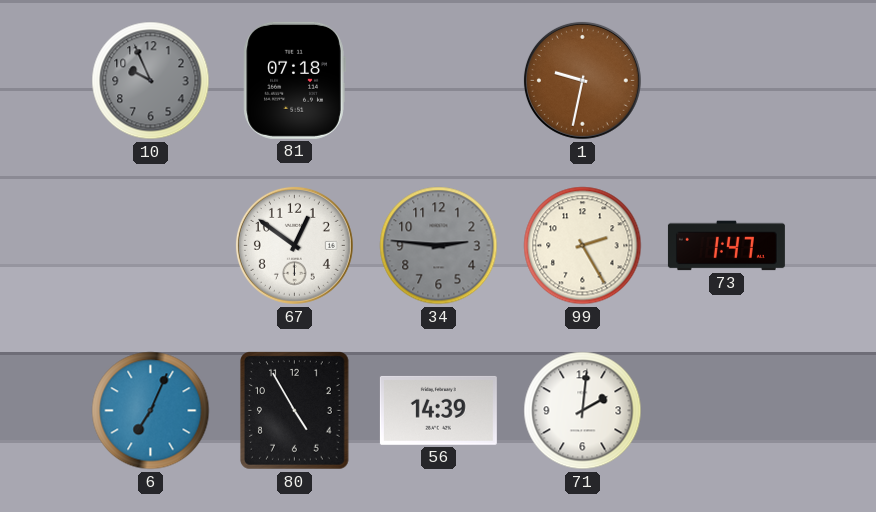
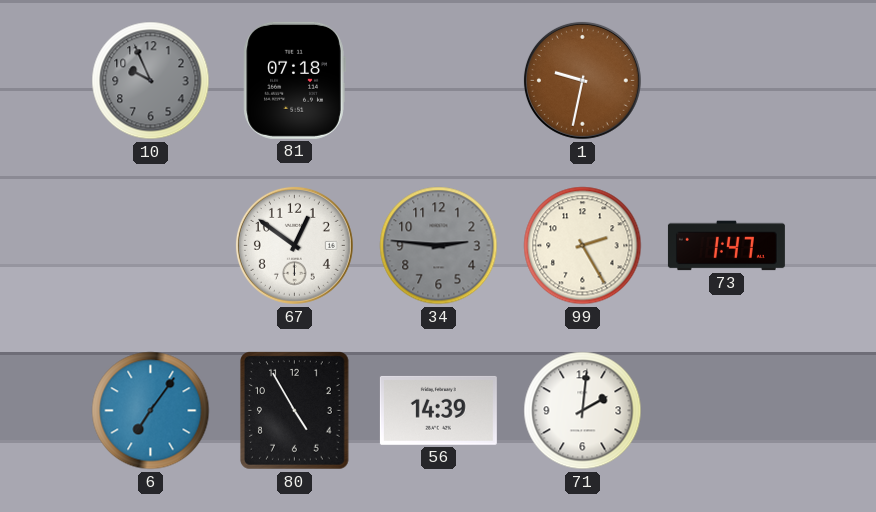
6: 7:04 -> 7:06 (151, 411)
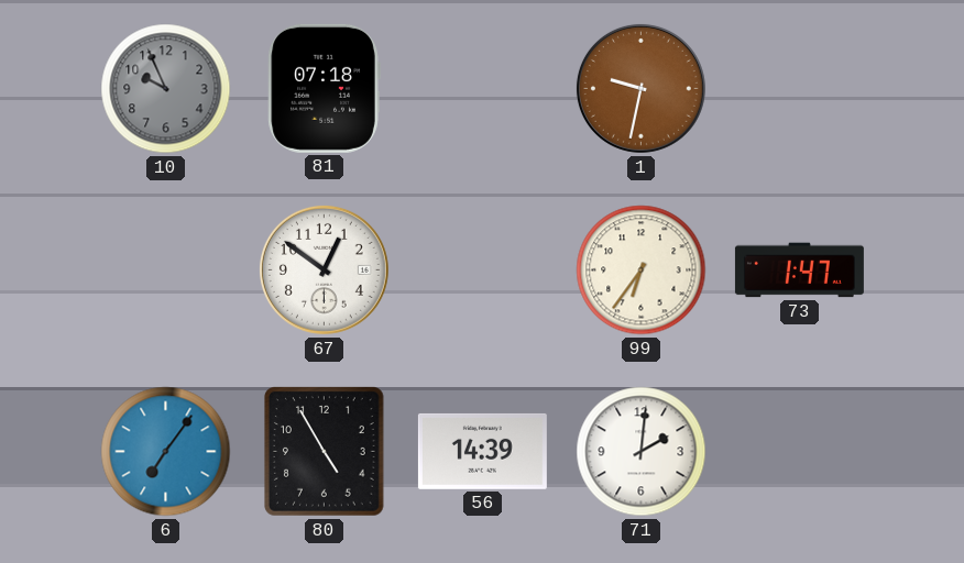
34: 2:46 -> none (439, 246)
99: 2:25 -> 6:36 (642, 271)
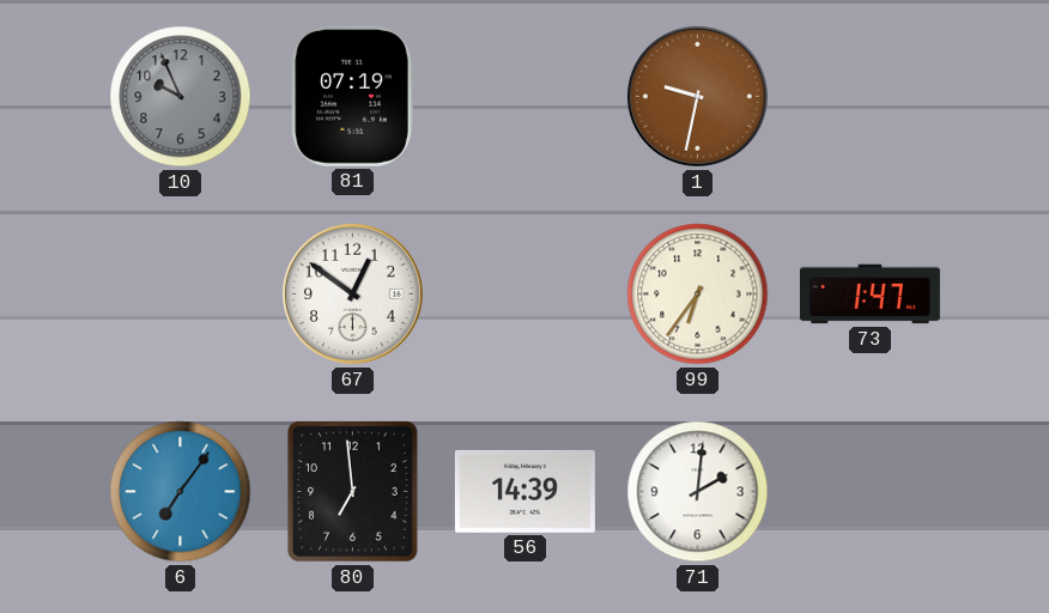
81: 07:18 -> 07:19 (352, 96)
80: 4:55 -> 6:59 (353, 492)
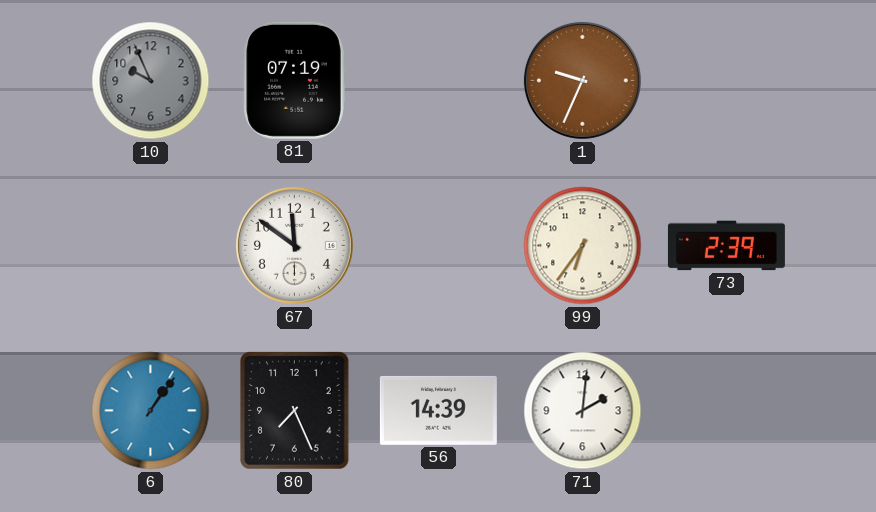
1: 9:32 -> 9:34 (582, 80)
67: 12:51 -> 11:51 (294, 245)
73: 1:47 -> 2:39 (726, 246)
6: 7:06 -> 1:06 (151, 411)
80: 6:59 -> 7:26 (295, 411)
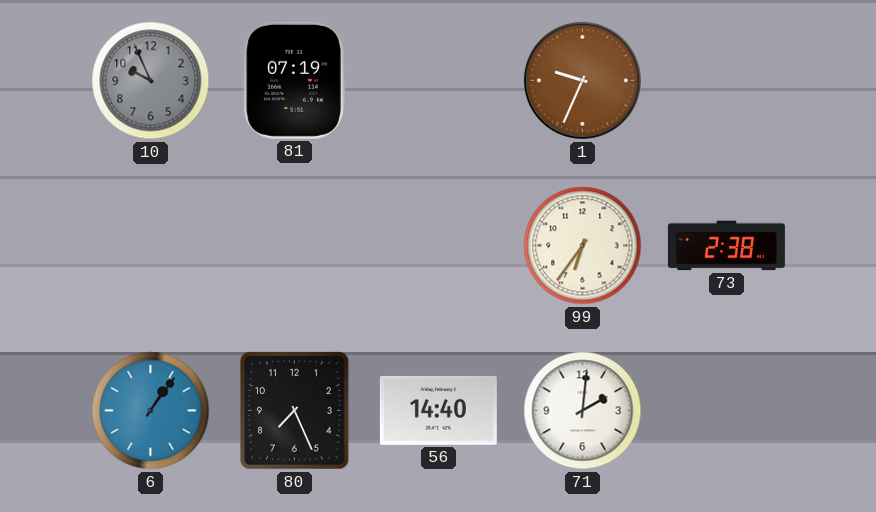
67: 11:51 -> none (294, 245)
73: 2:39 -> 2:38 (726, 246)
56: 14:39 -> 14:40 (438, 410)
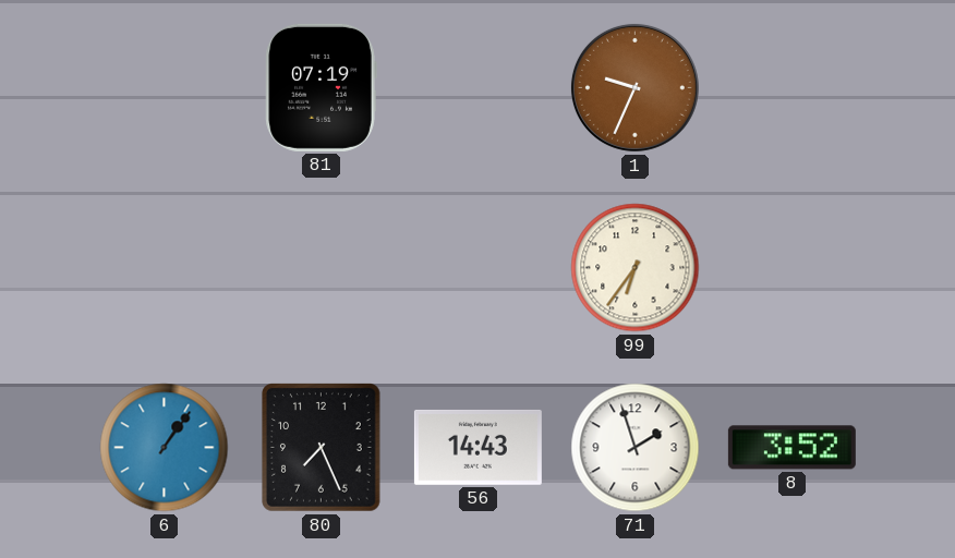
10: 9:56 -> none (151, 81)
73: 2:38 -> none (726, 246)
56: 14:40 -> 14:43 (477, 447)
71: 2:01 -> 1:57 (636, 448)
8: none -> 3:52 (791, 448)
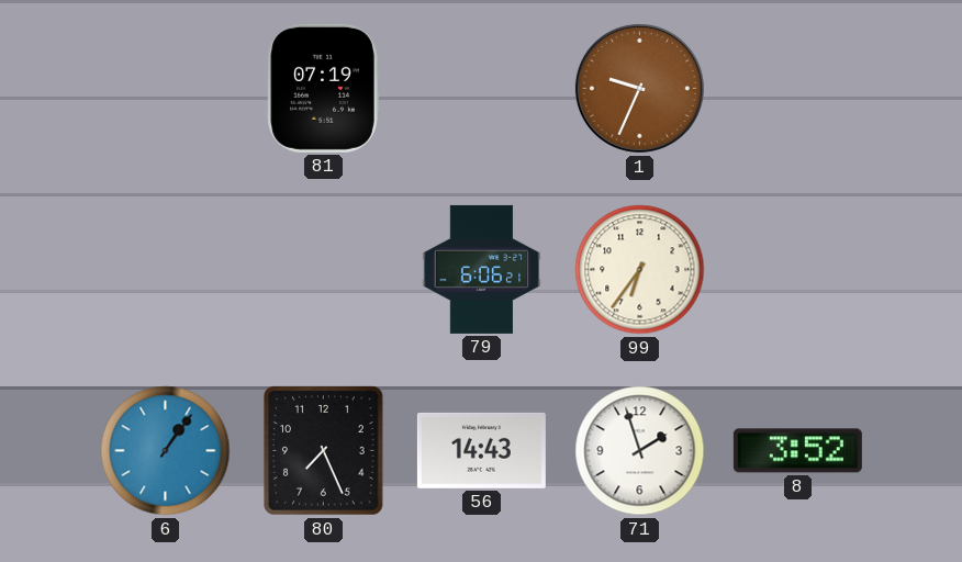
79: none -> 6:06 (482, 269)
